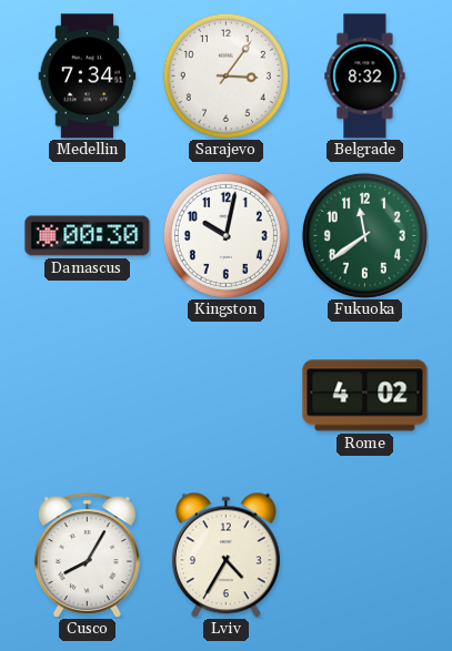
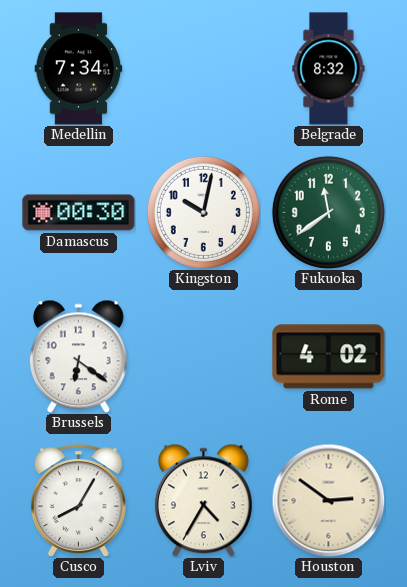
Sarajevo: 3:06 -> none (225, 75)
Brussels: none -> 6:21 (78, 356)
Houston: none -> 2:51 (328, 500)
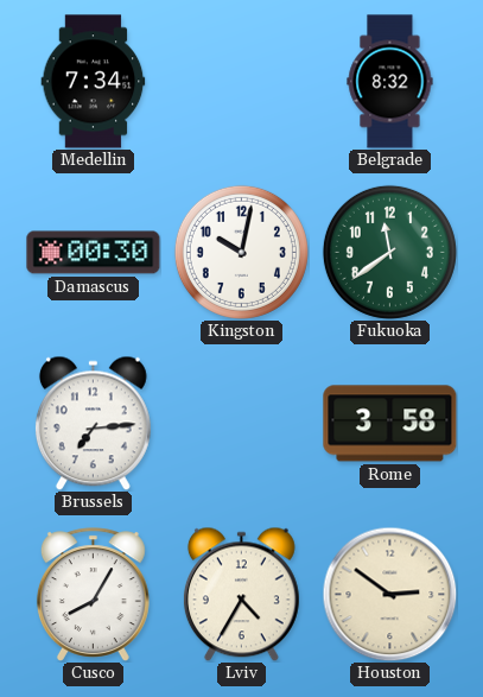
Brussels: 6:21 -> 7:14 (93, 423)
Rome: 4:02 -> 3:58 (390, 424)
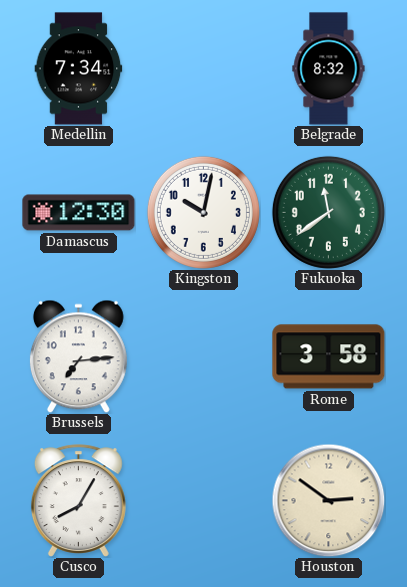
Damascus: 00:30 -> 12:30 (79, 213)
Lviv: 4:35 -> none (241, 594)
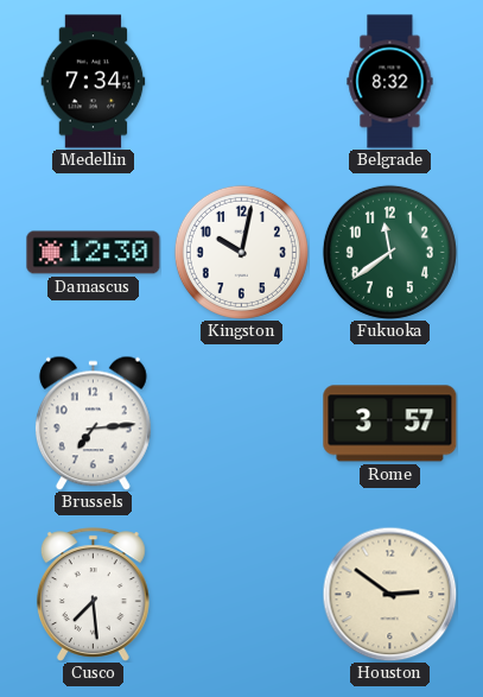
Rome: 3:58 -> 3:57 (390, 424)
Cusco: 8:05 -> 7:29 (93, 595)
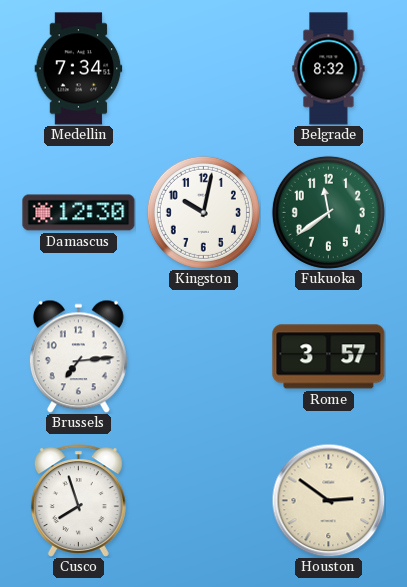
Cusco: 7:29 -> 7:57 (78, 501)
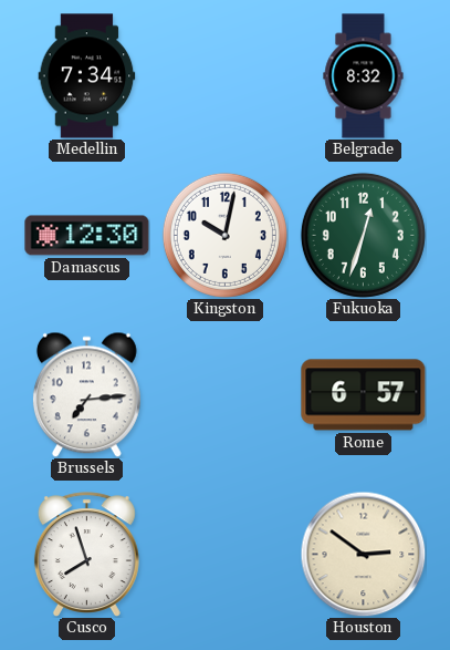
Fukuoka: 11:39 -> 12:33 (363, 235)
Rome: 3:57 -> 6:57 (364, 395)
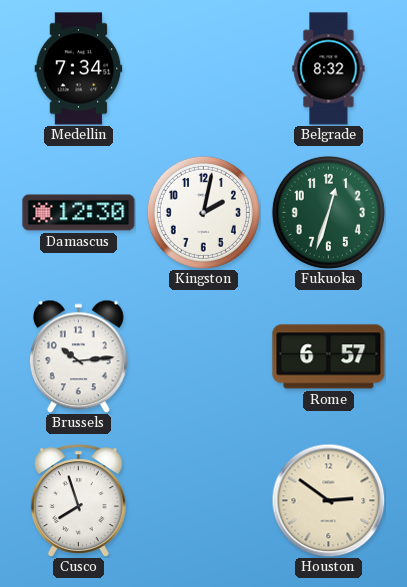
Kingston: 10:02 -> 2:02 (203, 212)
Brussels: 7:14 -> 10:14 (78, 356)
